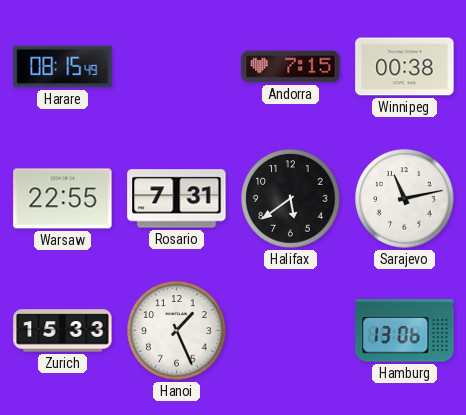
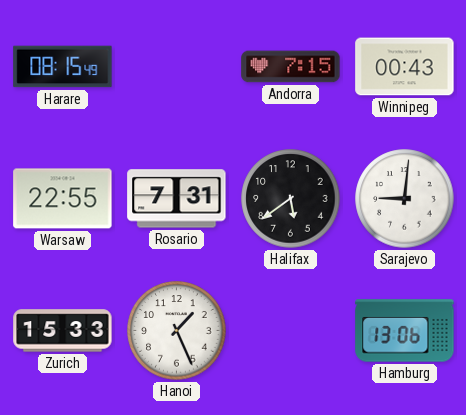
Winnipeg: 00:38 -> 00:43 (405, 67)
Sarajevo: 11:13 -> 9:01 (405, 199)
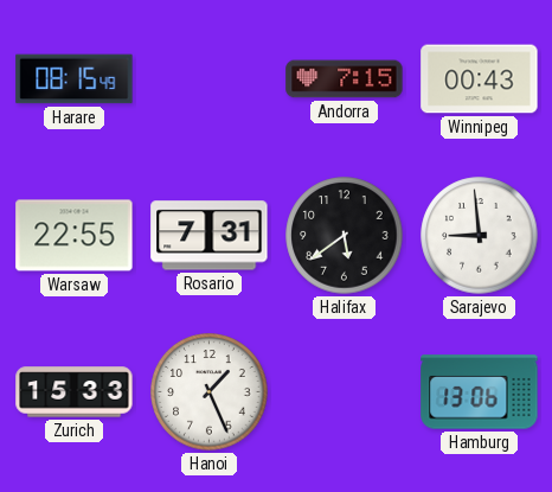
Sarajevo: 9:01 -> 8:59 (480, 236)
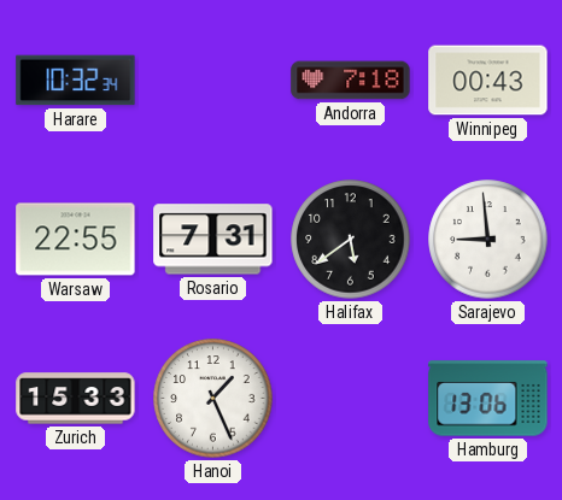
Harare: 08:15 -> 10:32 (76, 81)
Andorra: 7:15 -> 7:18 (351, 81)
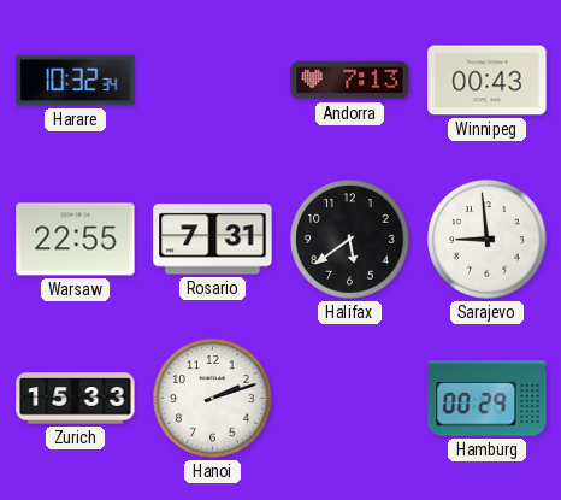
Andorra: 7:18 -> 7:13 (350, 81)
Hanoi: 1:26 -> 2:12 (213, 399)
Hamburg: 13:06 -> 00:29 (488, 399)
